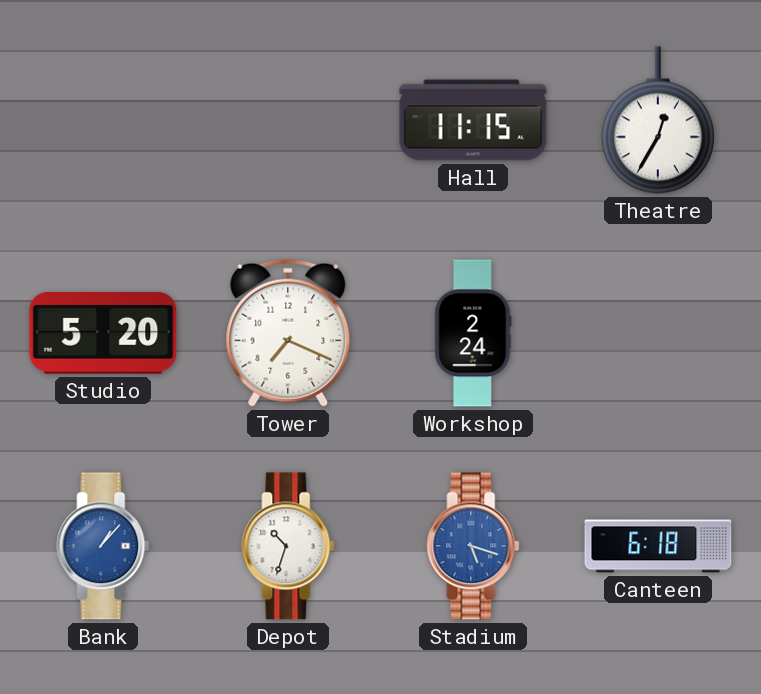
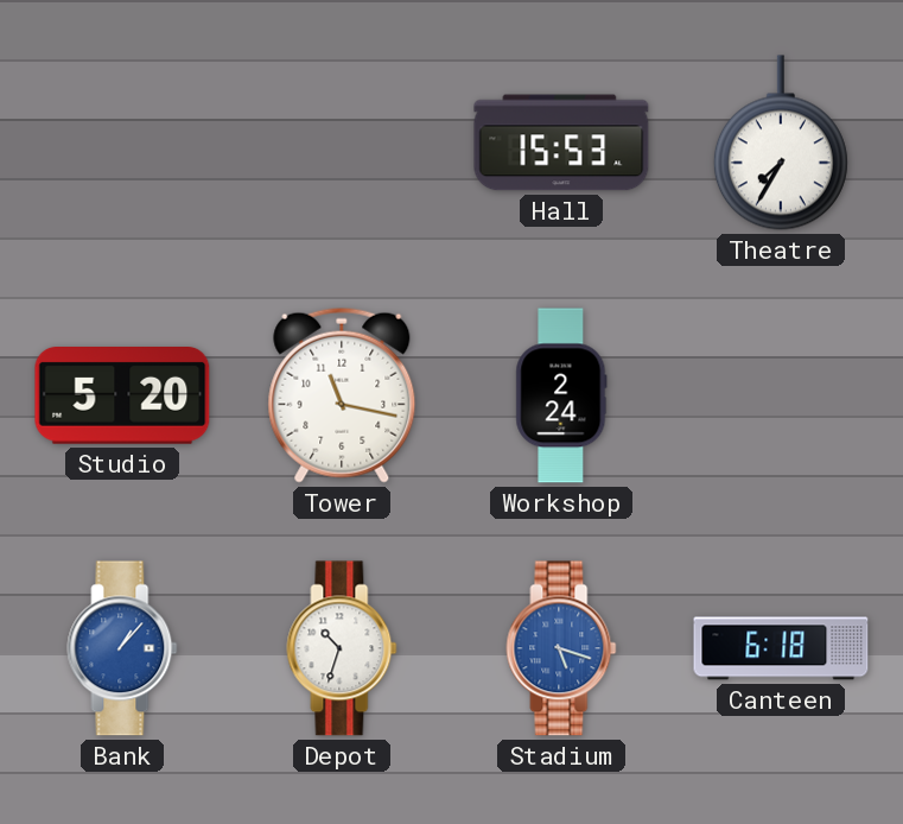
Hall: 11:15 -> 15:53 (561, 142)
Theatre: 12:35 -> 7:35 (781, 142)
Tower: 7:19 -> 11:17 (342, 395)
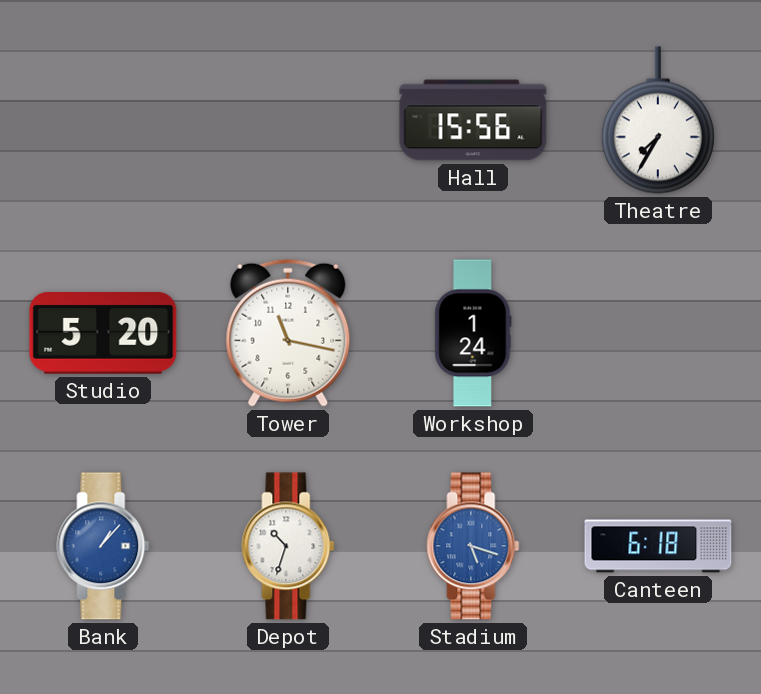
Hall: 15:53 -> 15:56 (473, 120)
Workshop: 2:24 -> 1:24 (473, 333)
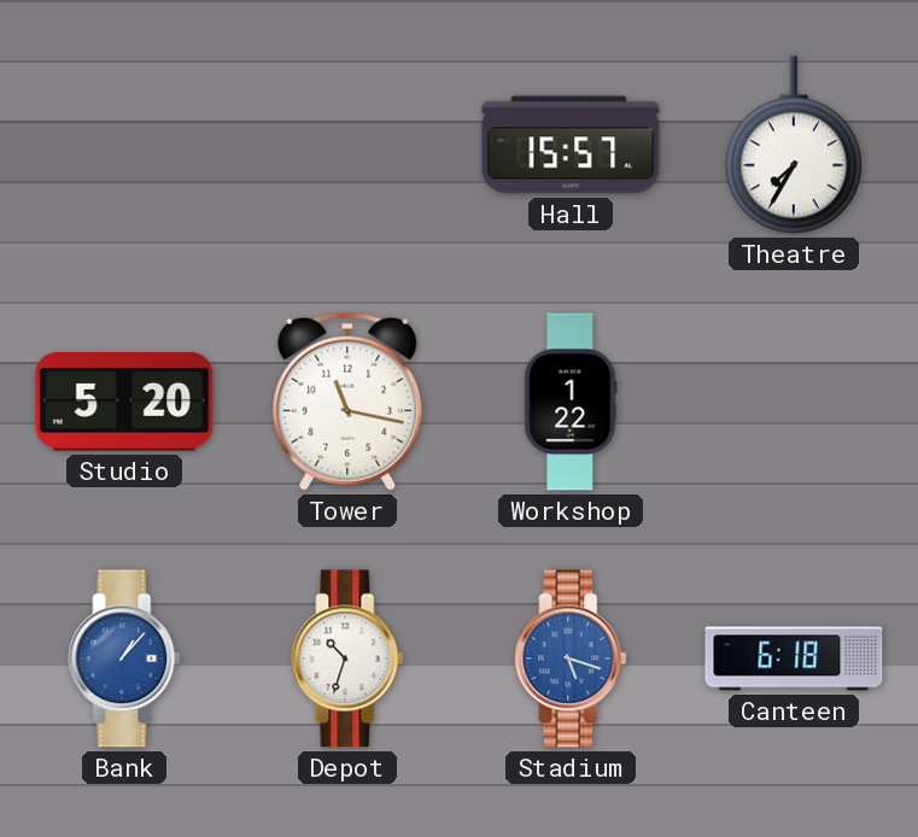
Hall: 15:56 -> 15:57 (571, 145)
Workshop: 1:24 -> 1:22 (571, 402)
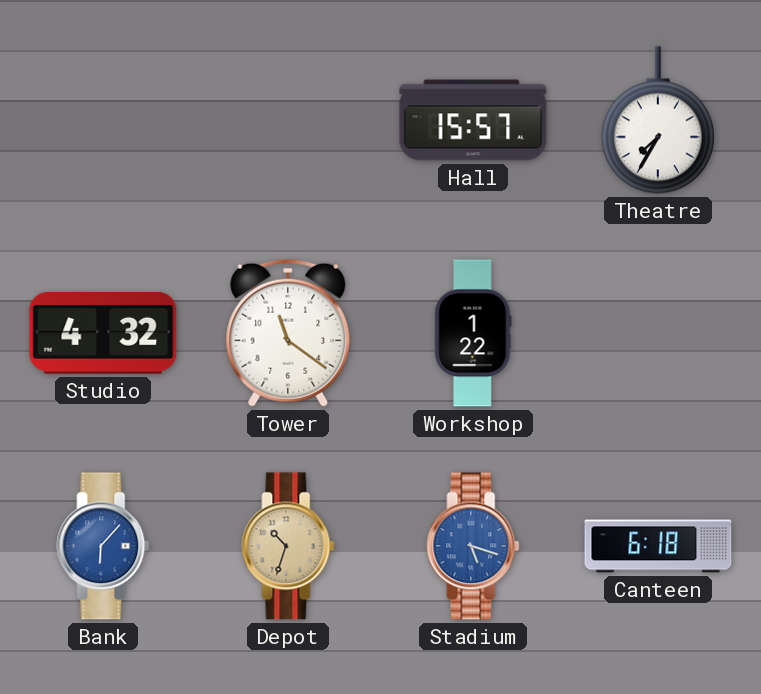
Studio: 5:20 -> 4:32 (103, 334)
Tower: 11:17 -> 11:21 (288, 333)
Bank: 1:07 -> 6:07 (103, 546)
Depot dial: white -> champagne (288, 546)
